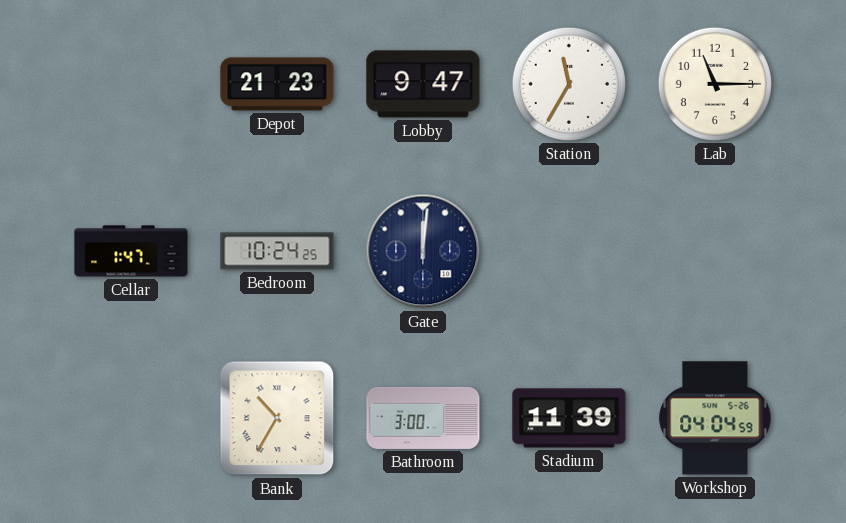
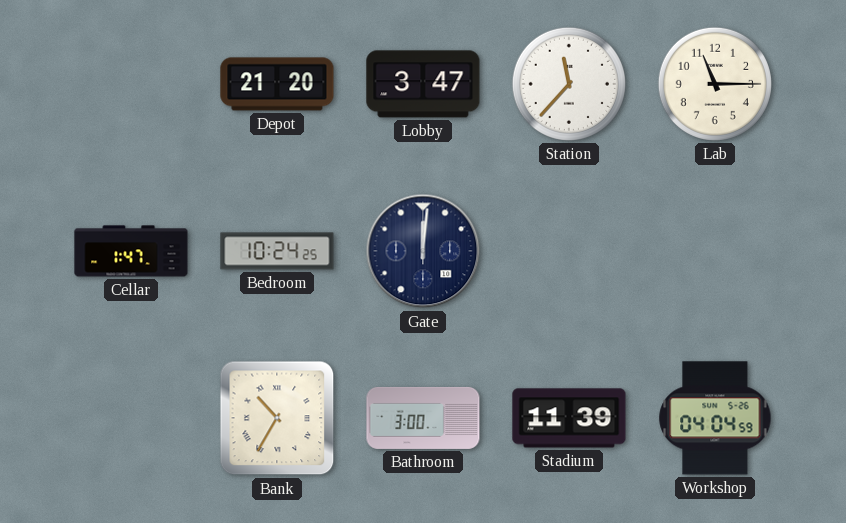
Depot: 21:23 -> 21:20 (277, 84)
Lobby: 9:47 -> 3:47 (423, 84)
Station: 11:35 -> 11:37 (569, 84)
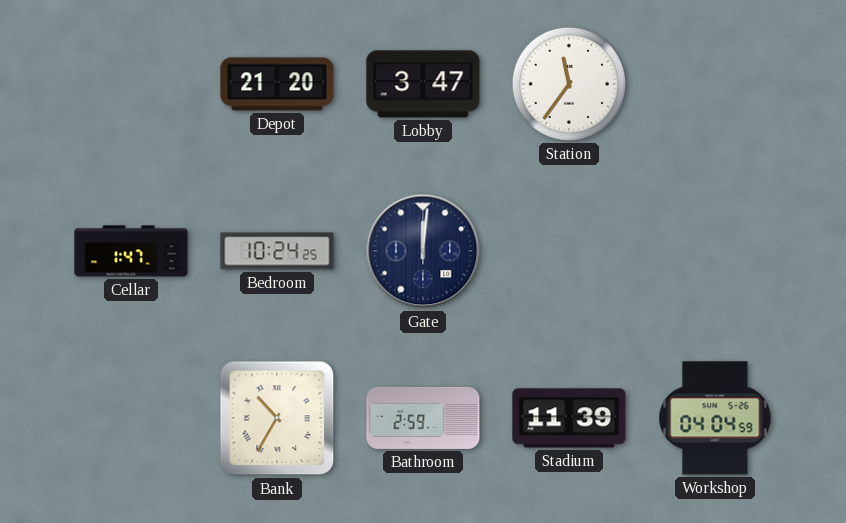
Station: 11:37 -> 11:36 (569, 84)
Lab: 11:15 -> none (715, 84)
Bathroom: 3:00 -> 2:59 (423, 418)
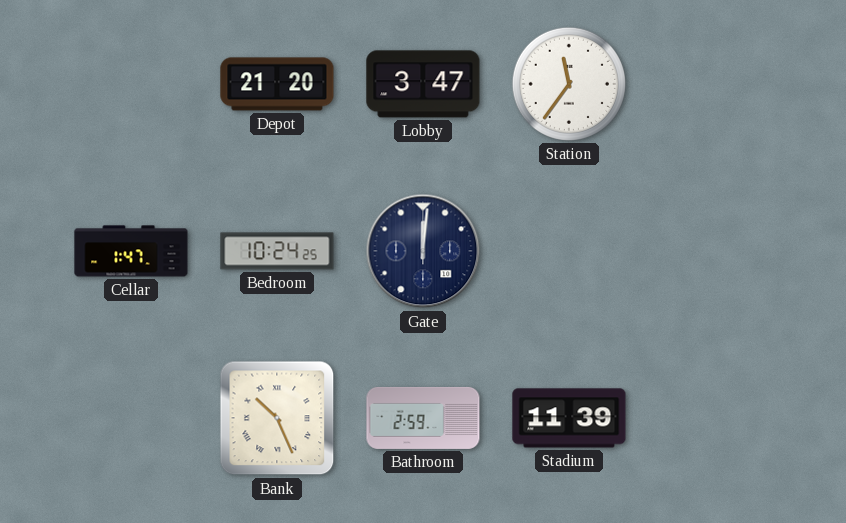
Bank: 10:35 -> 10:26 (277, 418)
Workshop: 04:04 -> none (715, 418)
